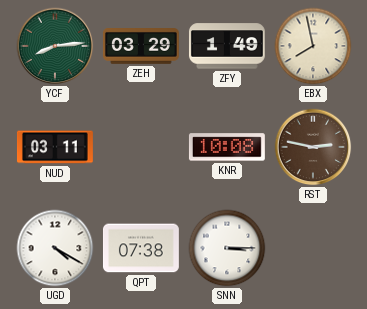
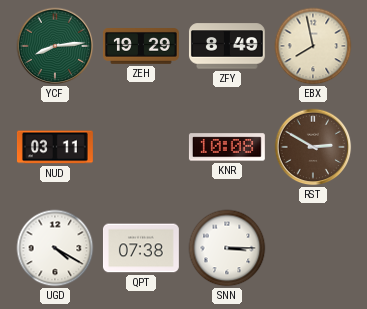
ZEH: 03:29 -> 19:29 (141, 47)
ZFY: 1:49 -> 8:49 (227, 46)
RST: 2:47 -> 2:50 (313, 147)
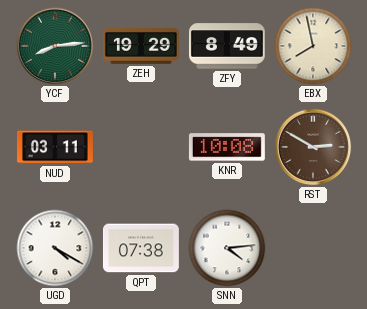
SNN: 3:15 -> 4:14 (227, 248)
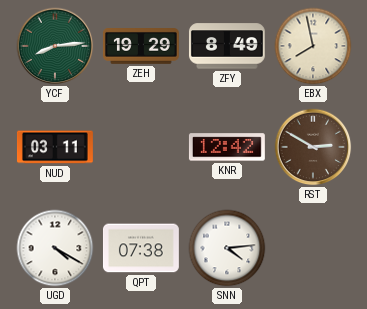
KNR: 10:08 -> 12:42 (227, 147)
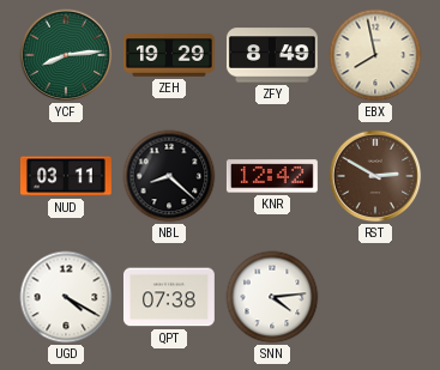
NBL: none -> 8:22 (169, 176)
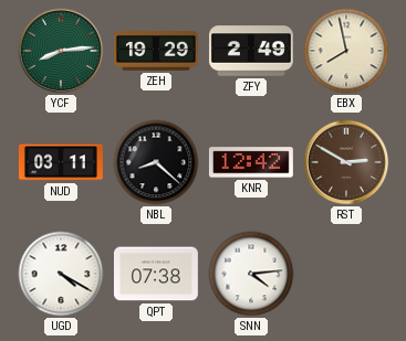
ZFY: 8:49 -> 2:49 (251, 51)
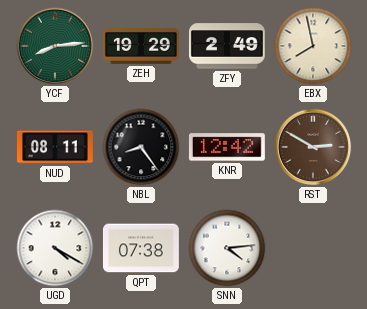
NUD: 03:11 -> 08:11 (55, 147)
NBL: 8:22 -> 8:24 (141, 147)
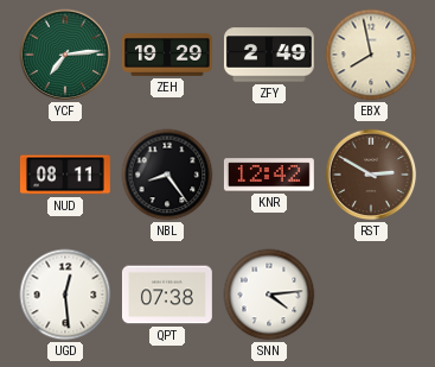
YCF: 8:14 -> 7:14 (65, 55)
UGD: 4:20 -> 12:29 (65, 295)
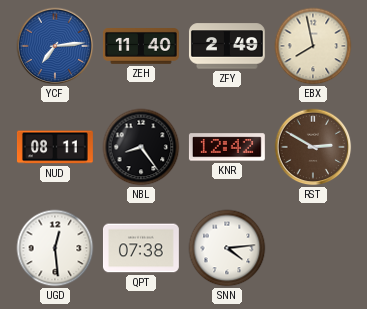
YCF dial: green -> blue (55, 46)
ZEH: 19:29 -> 11:40 (141, 47)
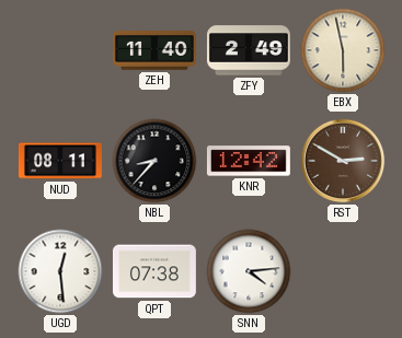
YCF: 7:14 -> none (55, 46)
EBX: 7:58 -> 5:58 (343, 50)
NBL: 8:24 -> 8:37 (154, 161)
